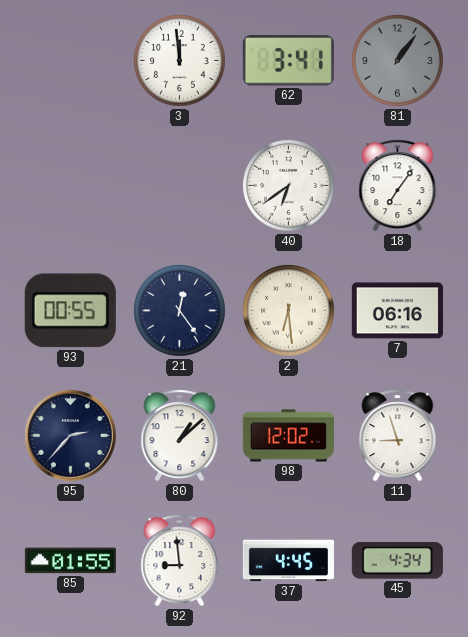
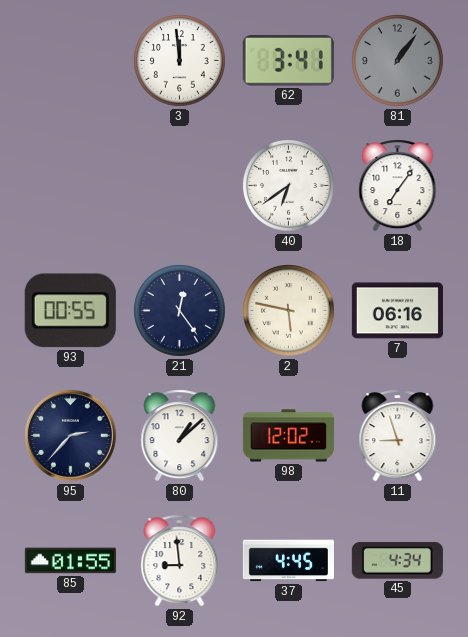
2: 6:29 -> 5:47 (289, 311)
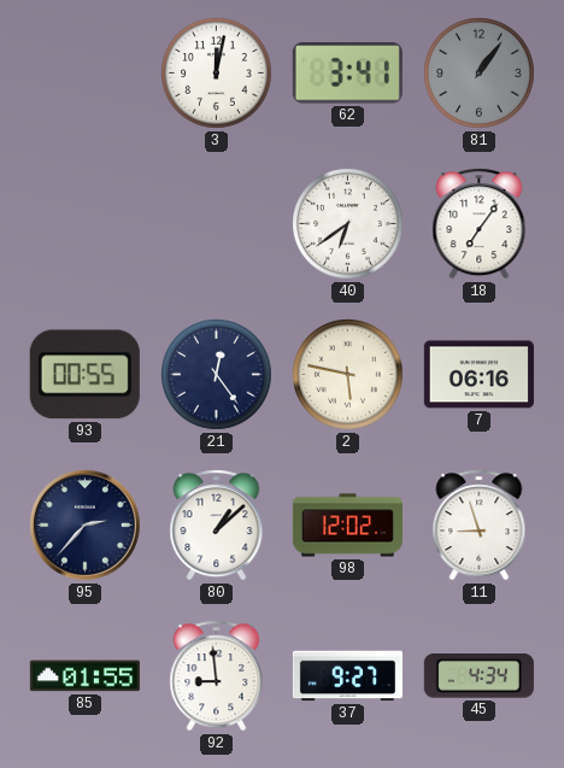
3: 11:59 -> 12:02 (217, 74)
37: 4:45 -> 9:27 (347, 676)
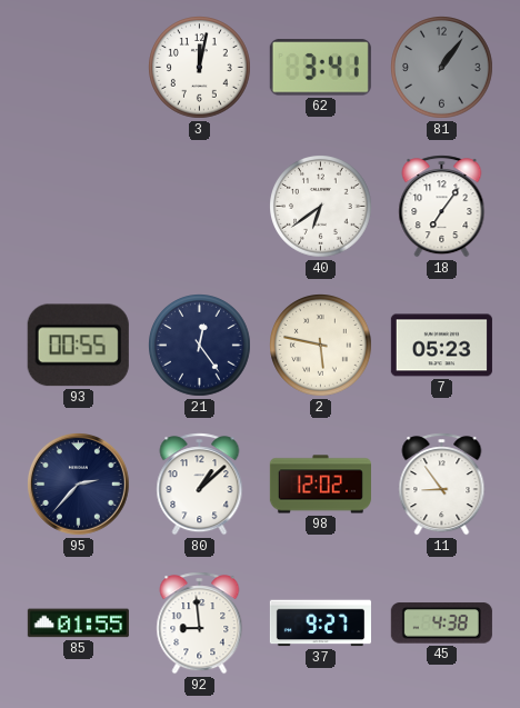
7: 06:16 -> 05:23 (441, 346)
11: 8:57 -> 8:54 (442, 485)
45: 4:34 -> 4:38 (441, 624)
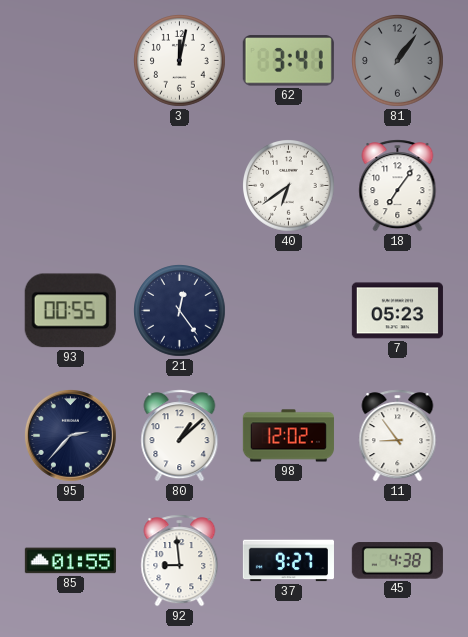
2: 5:47 -> none (321, 346)
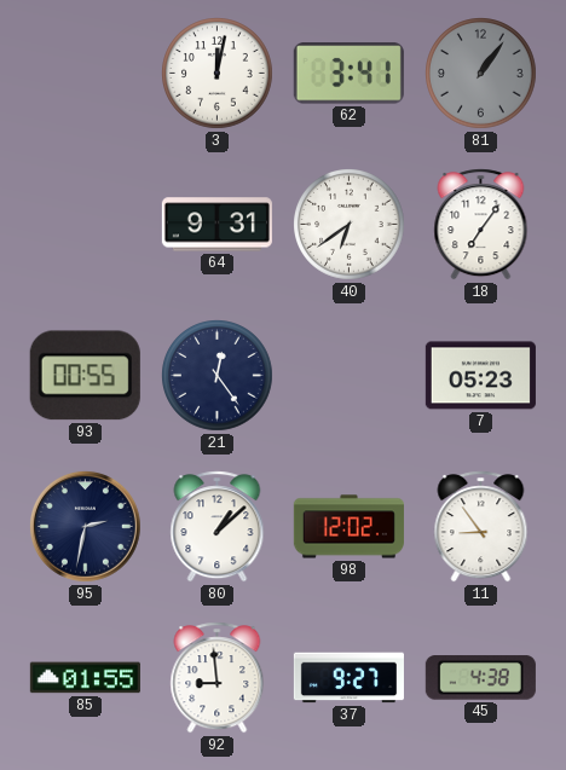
64: none -> 9:31 (216, 225)
95: 2:37 -> 2:32 (86, 527)
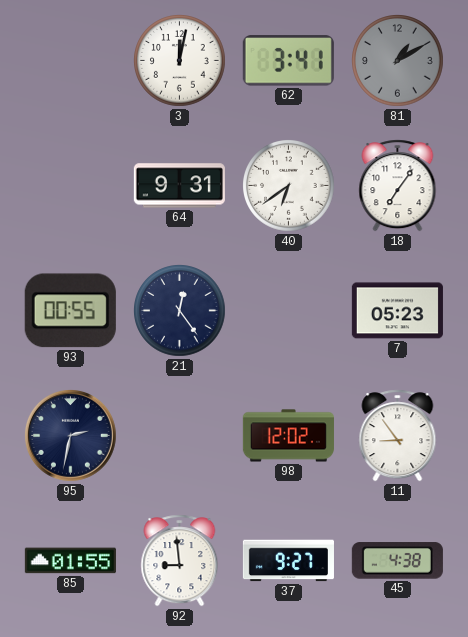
81: 1:06 -> 1:10 (398, 61)
80: 1:08 -> none (218, 527)
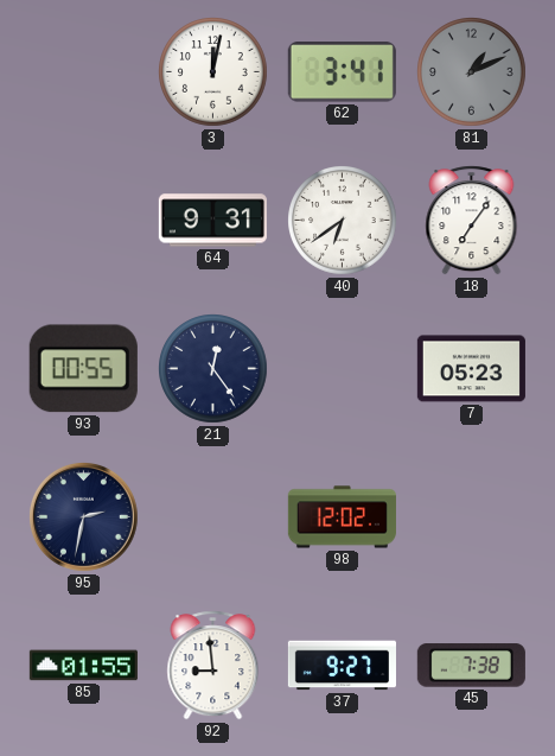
81: 1:10 -> 1:11 (472, 72)
11: 8:54 -> none (398, 436)
45: 4:38 -> 7:38 (471, 666)
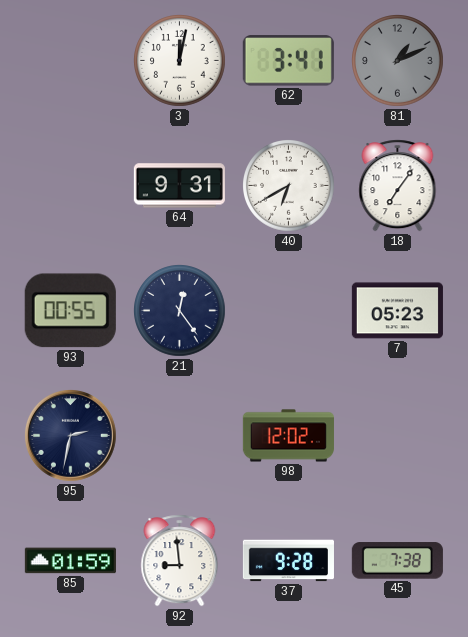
40: 6:39 -> 6:40 (289, 186)
85: 01:55 -> 01:59 (70, 561)
37: 9:27 -> 9:28 (288, 561)
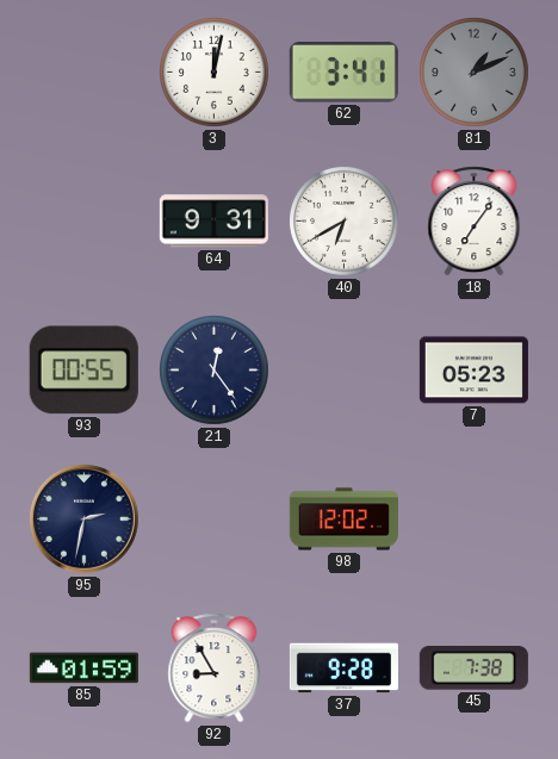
92: 8:59 -> 8:55 (215, 668)
